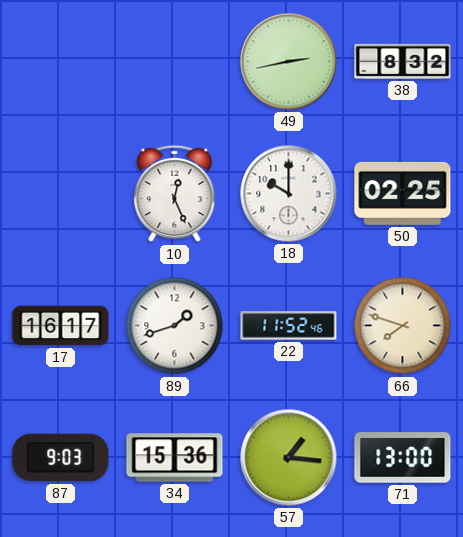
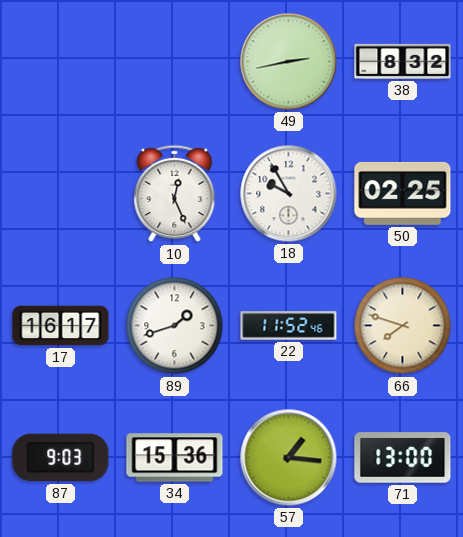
18: 10:00 -> 9:55 (289, 194)
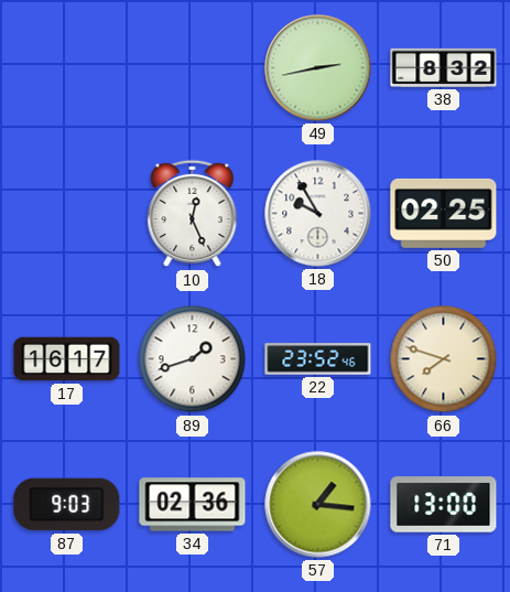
22: 11:52 -> 23:52 (318, 359)
34: 15:36 -> 02:36 (193, 505)
